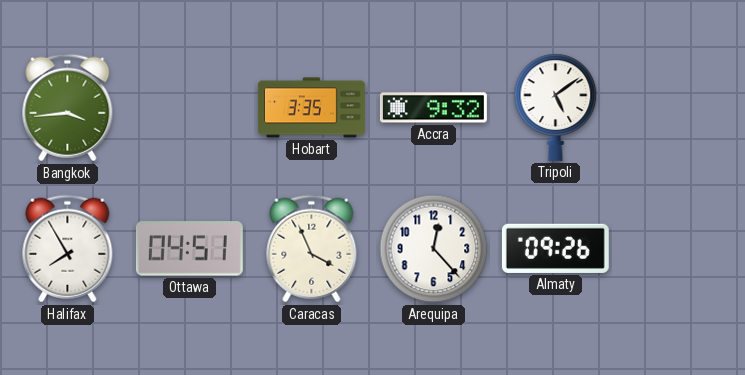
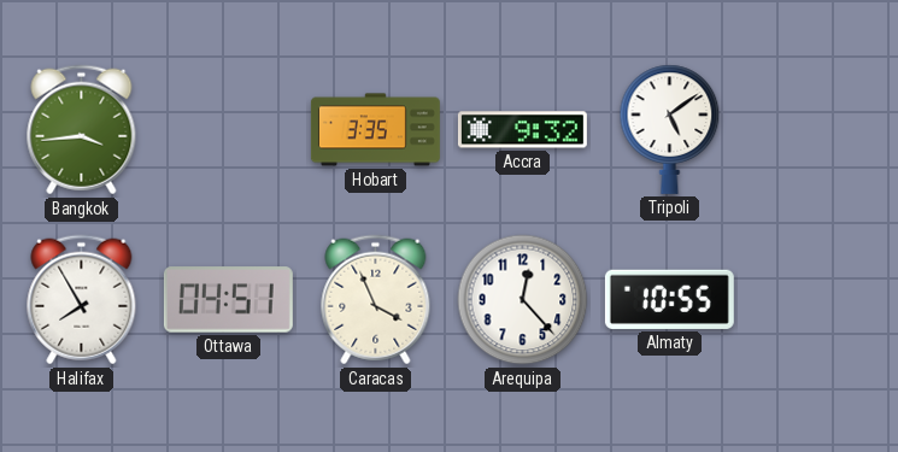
Almaty: 09:26 -> 10:55 (669, 299)
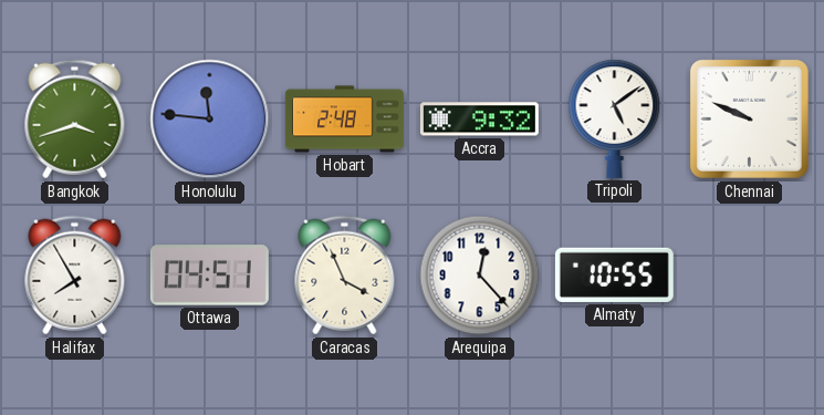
Bangkok: 3:44 -> 3:42 (75, 120)
Honolulu: none -> 11:46 (210, 120)
Hobart: 3:35 -> 2:48 (344, 120)
Chennai: none -> 9:49 (749, 118)
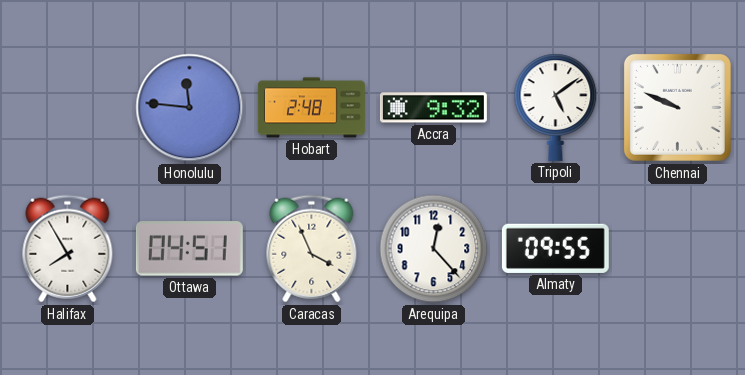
Bangkok: 3:42 -> none (75, 120)
Almaty: 10:55 -> 09:55 (555, 248)
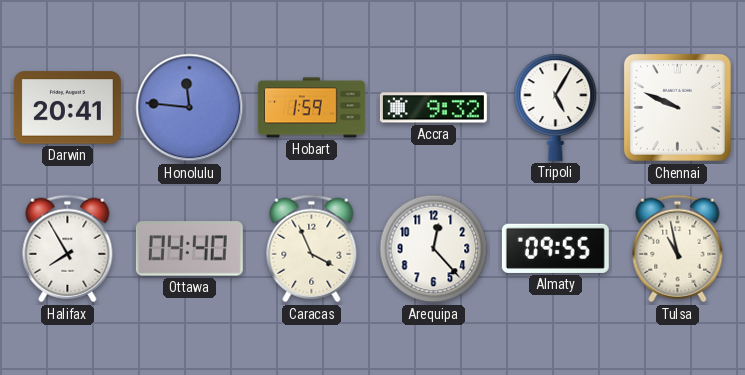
Darwin: none -> 20:41 (67, 108)
Hobart: 2:48 -> 1:59 (311, 108)
Tripoli: 5:09 -> 5:05 (556, 107)
Ottawa: 04:51 -> 04:40 (189, 249)
Tulsa: none -> 10:58 (678, 249)
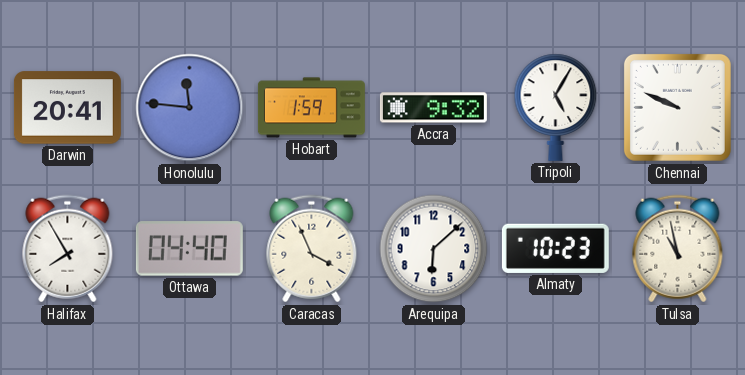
Arequipa: 12:23 -> 6:08 (434, 249)
Almaty: 09:55 -> 10:23 (555, 248)
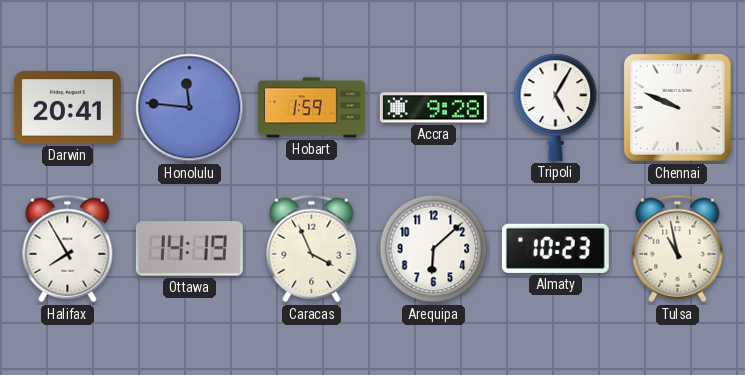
Accra: 9:32 -> 9:28 (433, 108)
Ottawa: 04:40 -> 14:19 (189, 249)
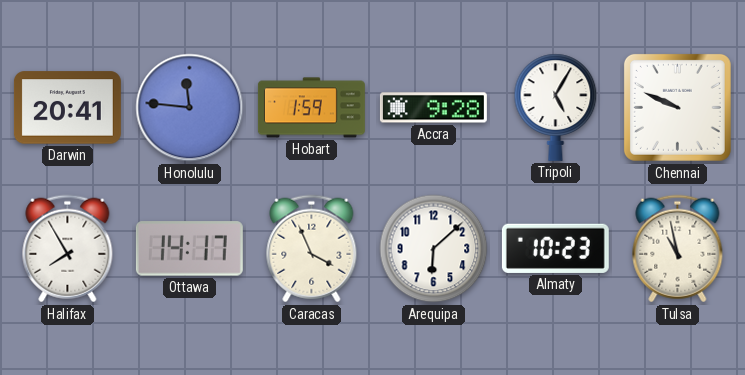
Ottawa: 14:19 -> 14:17 (189, 249)
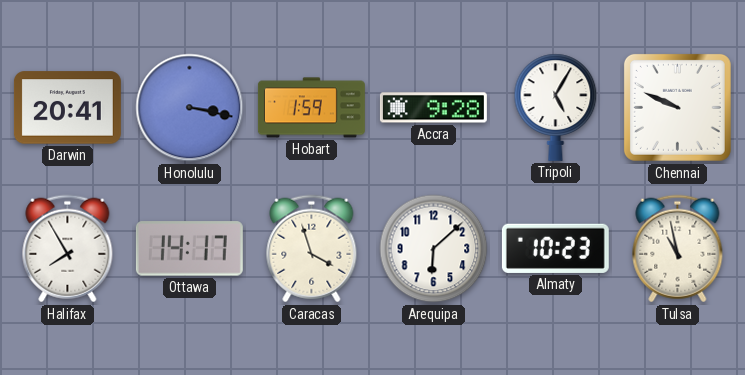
Honolulu: 11:46 -> 3:17 (190, 108)
Caracas: 3:56 -> 3:57 (312, 249)
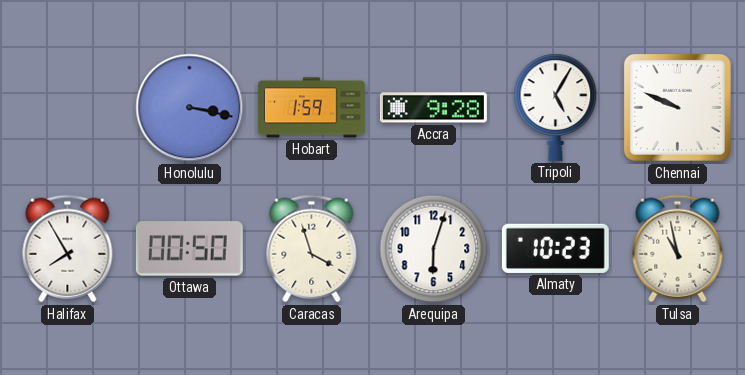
Darwin: 20:41 -> none (67, 108)
Ottawa: 14:17 -> 00:50 (189, 249)
Arequipa: 6:08 -> 6:03 (434, 249)
